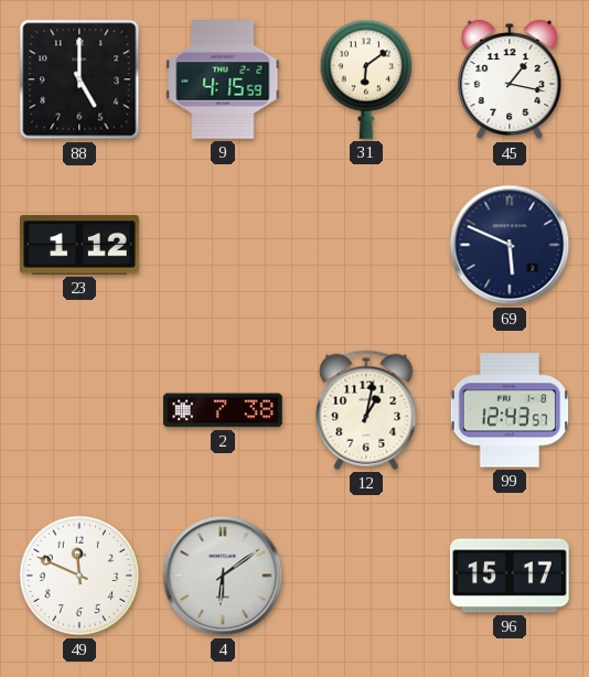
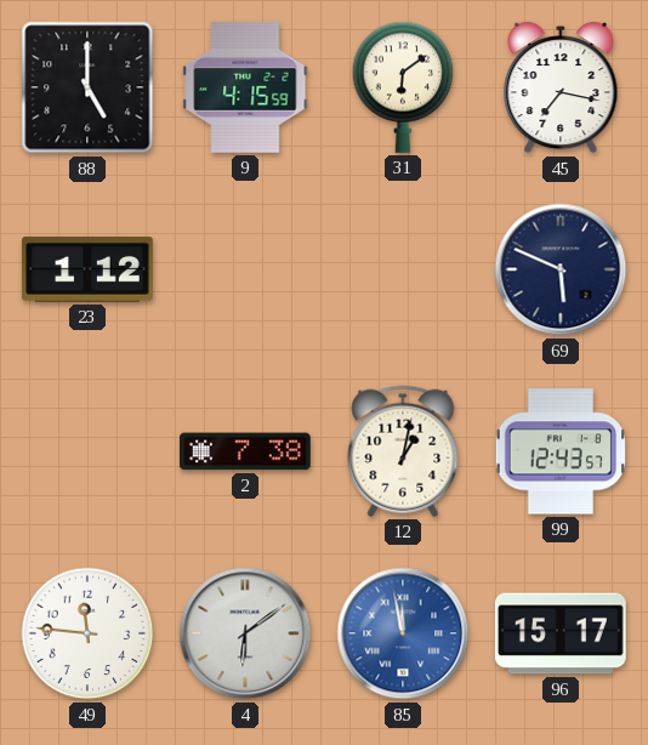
45: 1:17 -> 7:17 (561, 87)
49: 11:49 -> 11:46 (87, 633)
85: none -> 11:58 (403, 633)
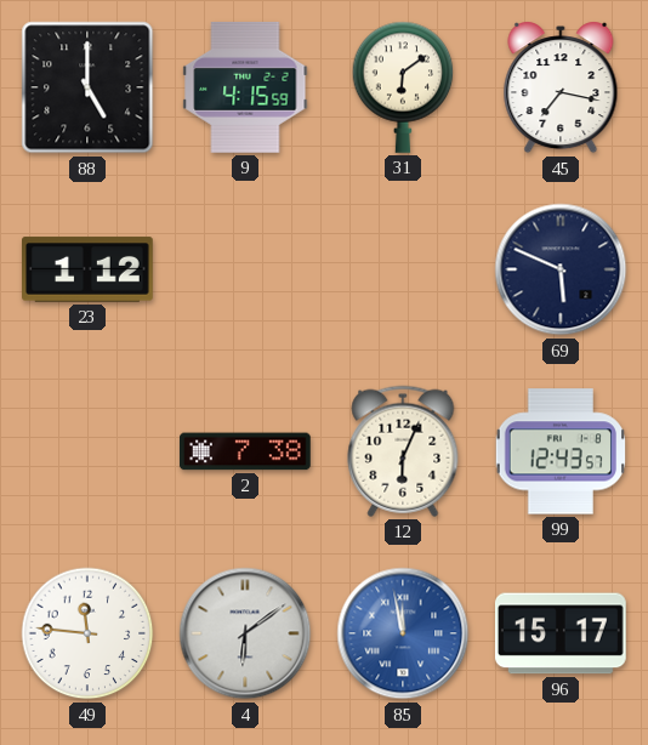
12: 1:02 -> 6:04 (403, 451)
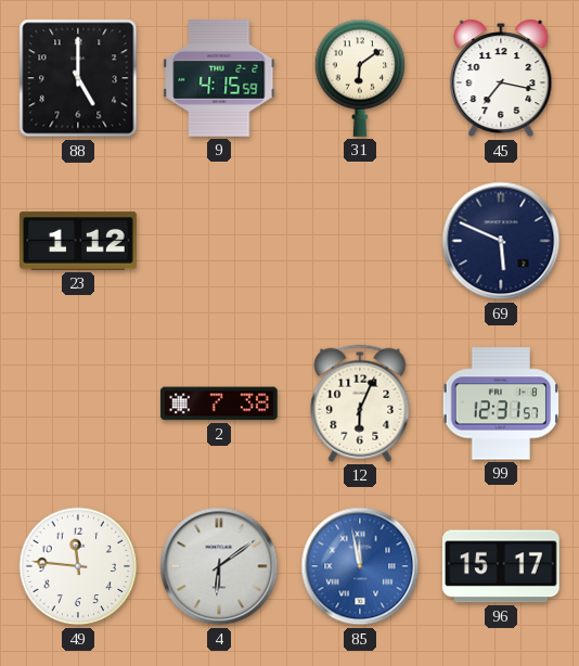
99: 12:43 -> 12:31 (501, 404)
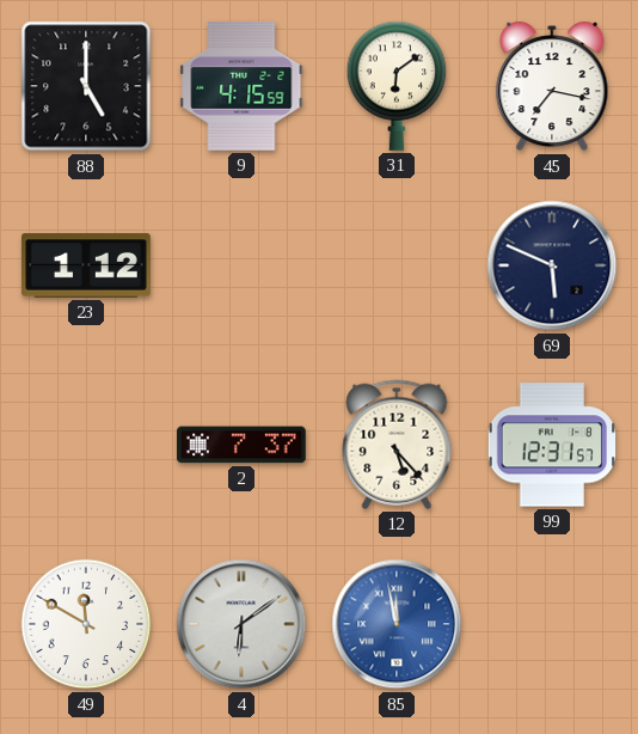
2: 7:38 -> 7:37 (243, 445)
12: 6:04 -> 5:23 (397, 445)
49: 11:46 -> 11:50 (86, 624)
96: 15:17 -> none (501, 566)
